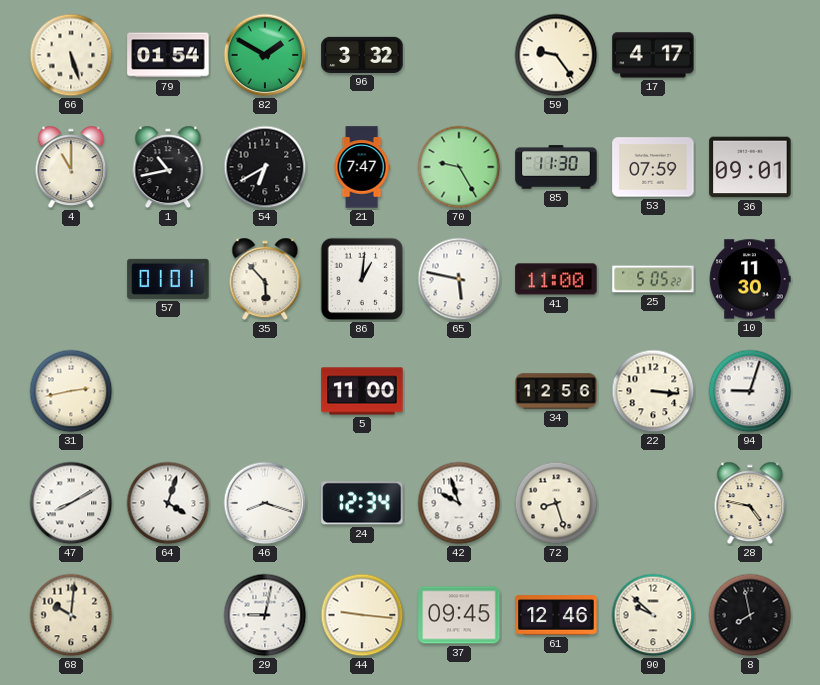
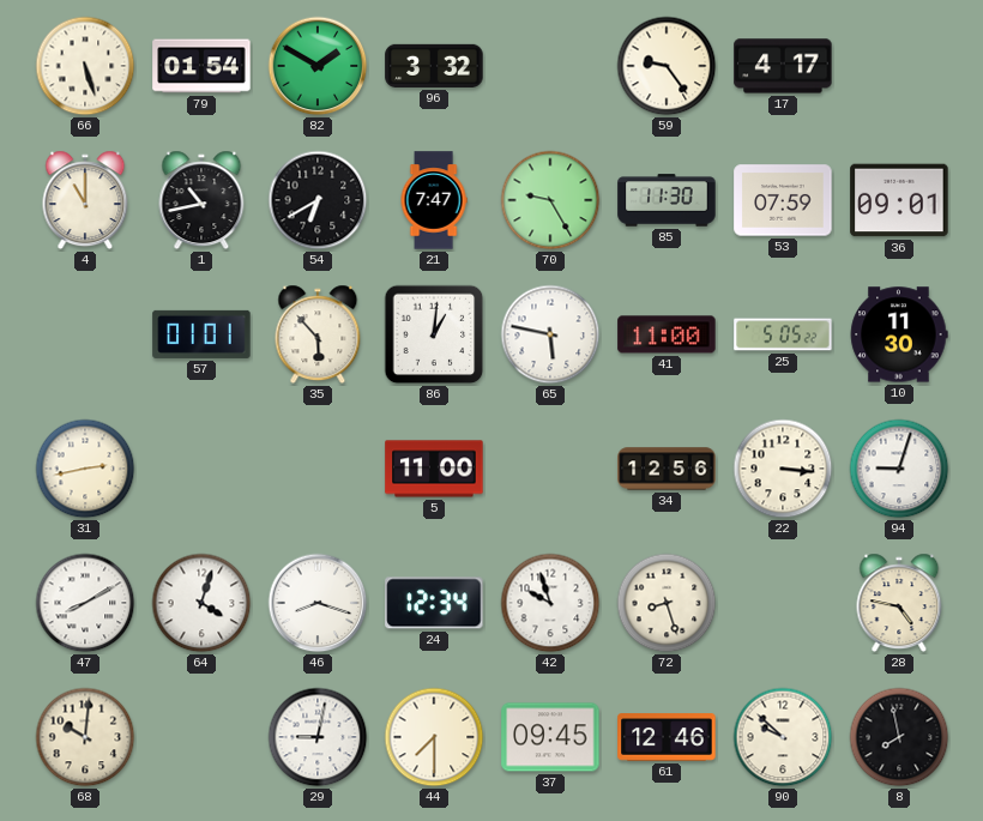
44: 9:16 -> 7:30 (434, 737)
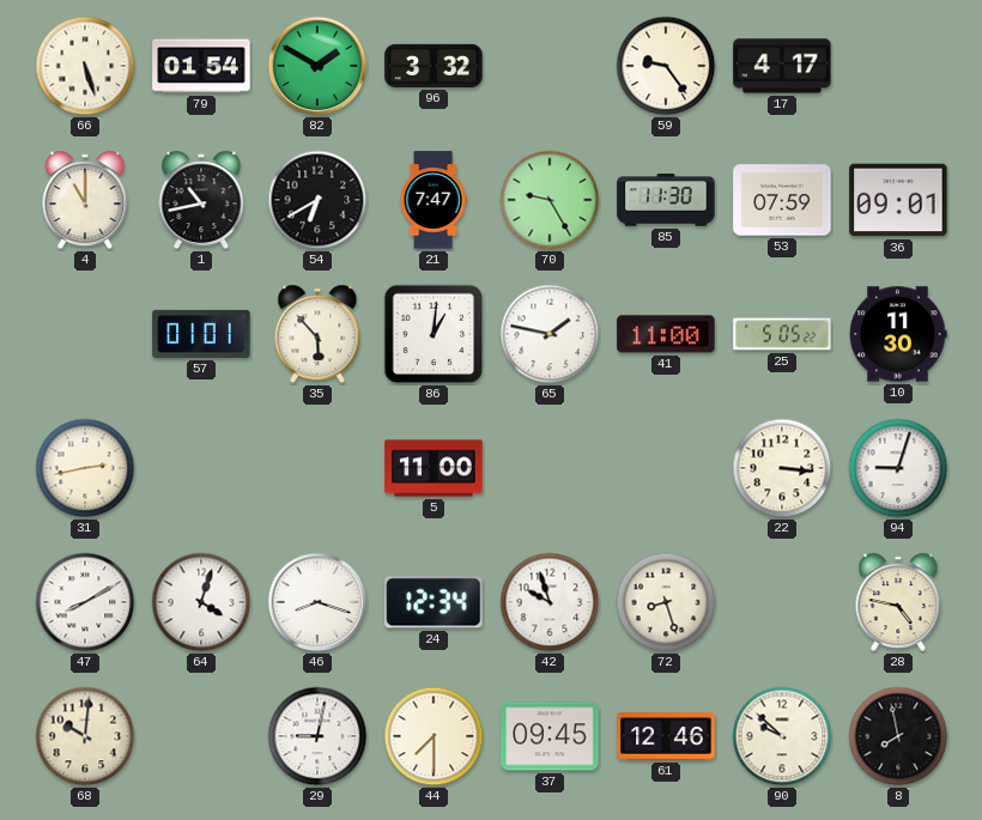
65: 5:47 -> 1:47 (550, 334)
34: 12:56 -> none (667, 469)
